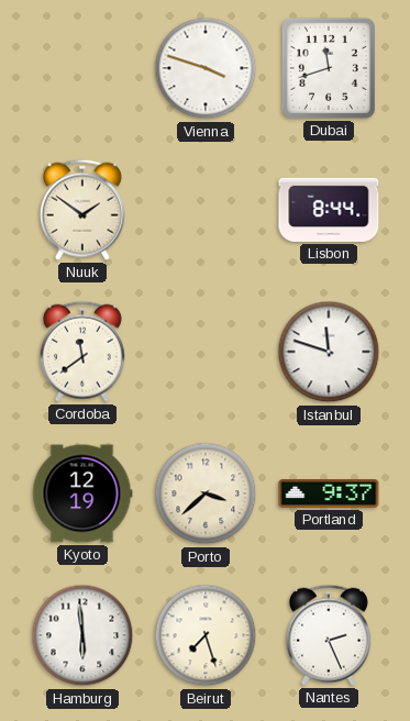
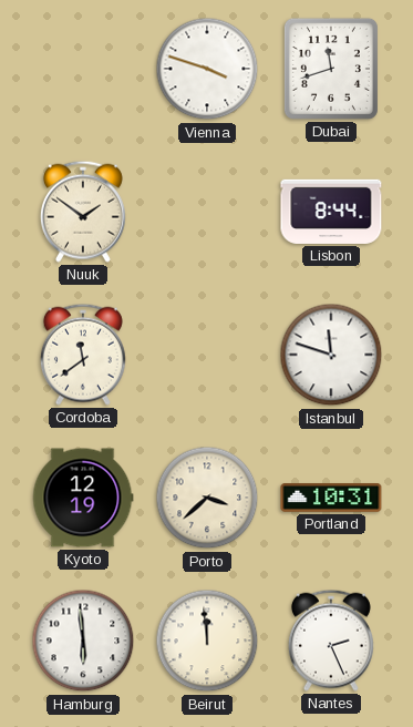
Portland: 9:37 -> 10:31 (331, 499)
Beirut: 7:27 -> 11:59 (207, 641)
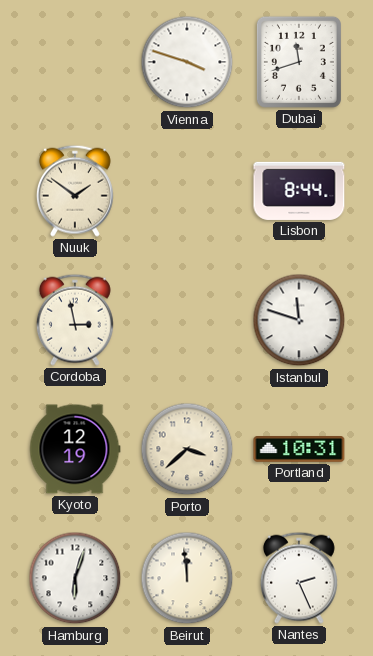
Cordoba: 11:39 -> 2:58 (75, 320)
Hamburg: 5:59 -> 6:03 (75, 578)
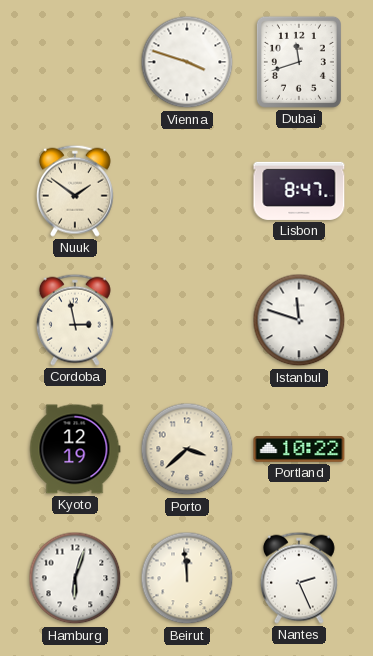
Lisbon: 8:44 -> 8:47 (299, 191)
Portland: 10:31 -> 10:22 (299, 450)
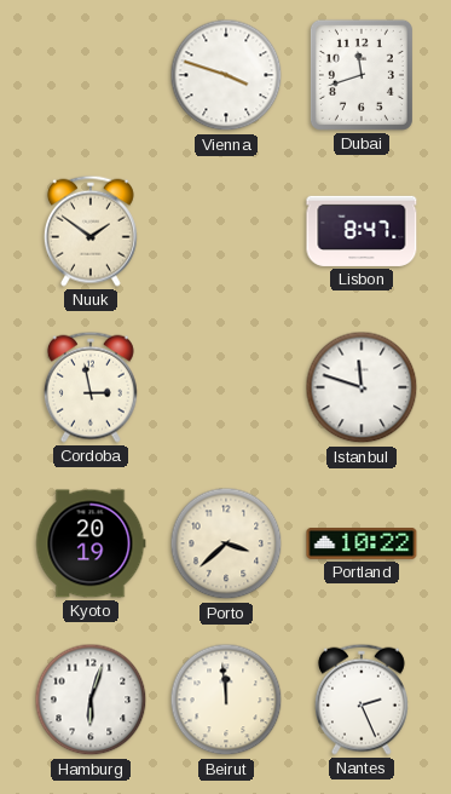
Kyoto: 12:19 -> 20:19 (91, 543)
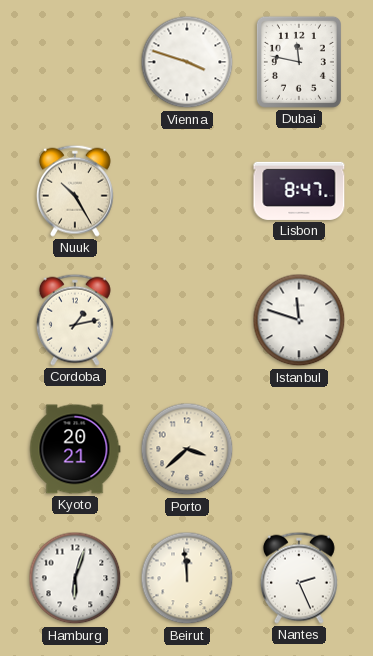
Dubai: 11:42 -> 11:47 (299, 62)
Nuuk: 1:51 -> 10:25 (75, 191)
Cordoba: 2:58 -> 1:13 (75, 320)
Kyoto: 20:19 -> 20:21 (75, 449)
Portland: 10:22 -> none (362, 545)
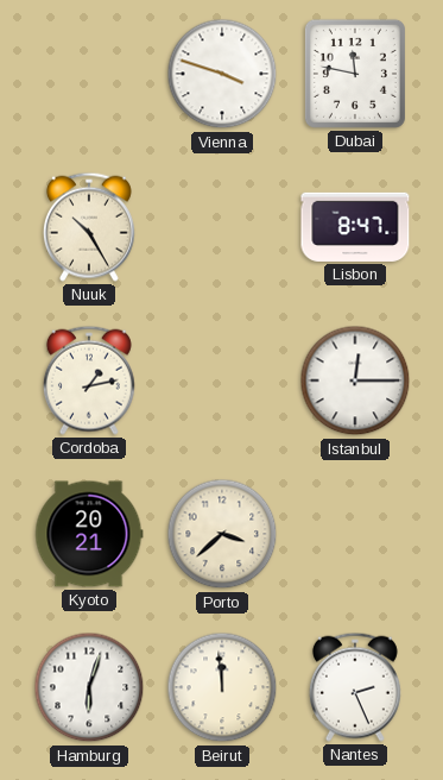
Istanbul: 11:48 -> 12:15 (355, 380)
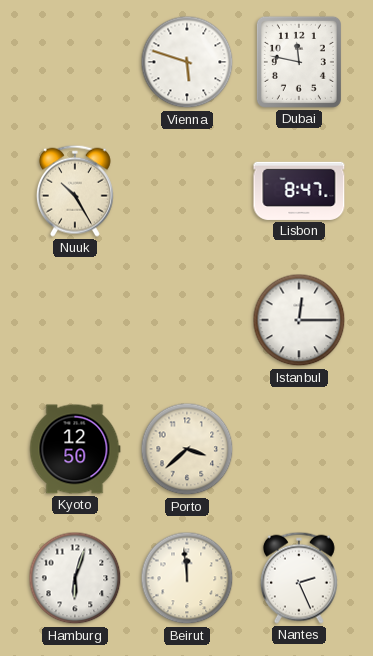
Vienna: 3:48 -> 5:48 (187, 62)
Cordoba: 1:13 -> none (89, 380)
Kyoto: 20:21 -> 12:50 (75, 449)
